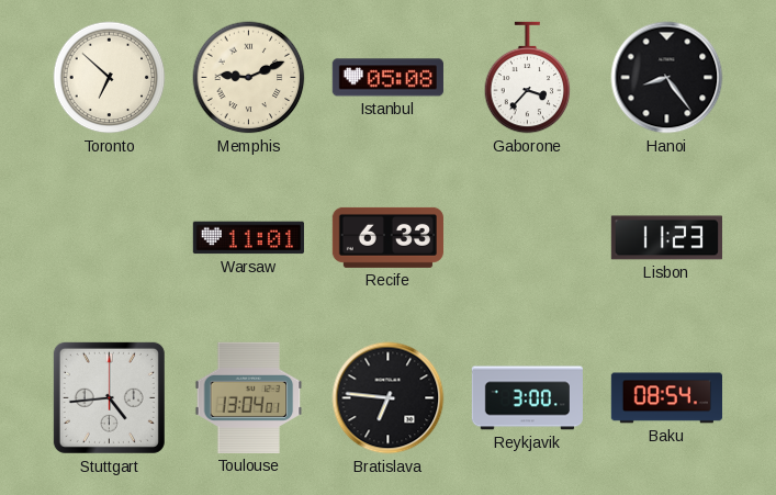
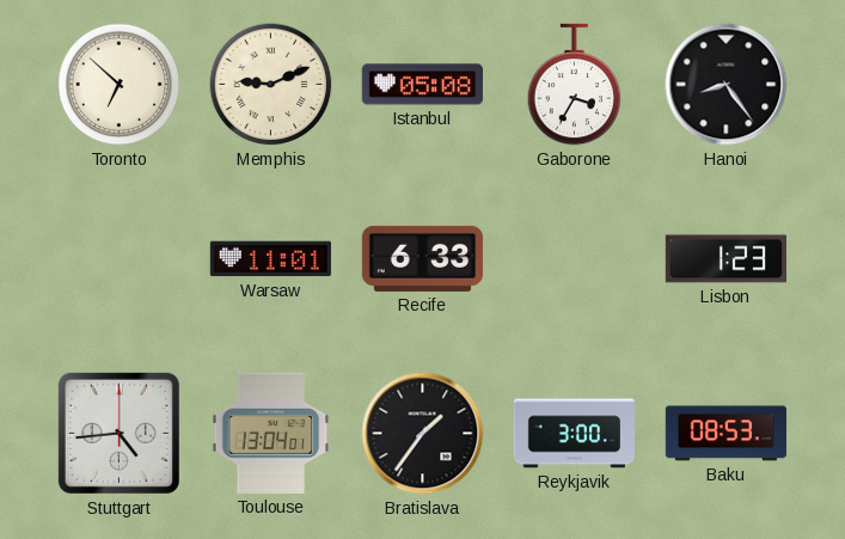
Gaborone: 3:37 -> 3:35 (575, 85)
Lisbon: 11:23 -> 1:23 (725, 259)
Bratislava: 6:46 -> 1:36 (423, 434)
Baku: 08:54 -> 08:53 (725, 434)
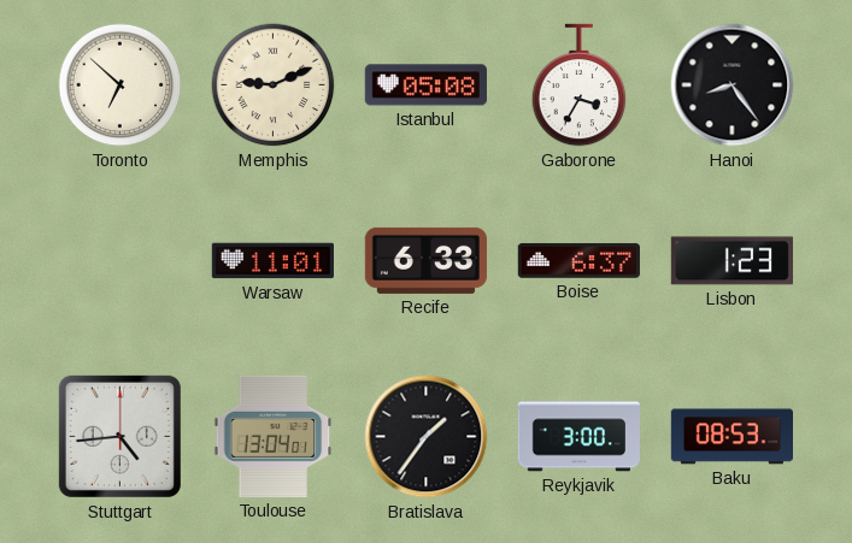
Boise: none -> 6:37 (578, 260)
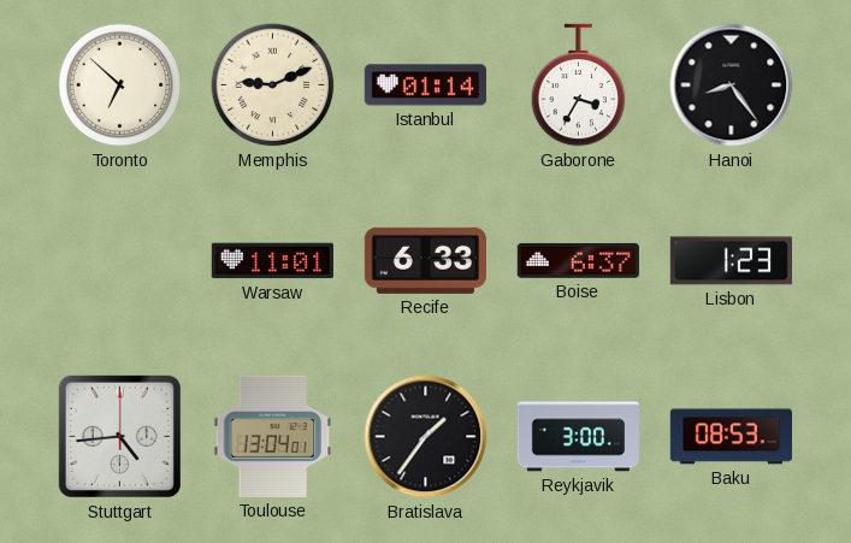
Istanbul: 05:08 -> 01:14 (425, 85)
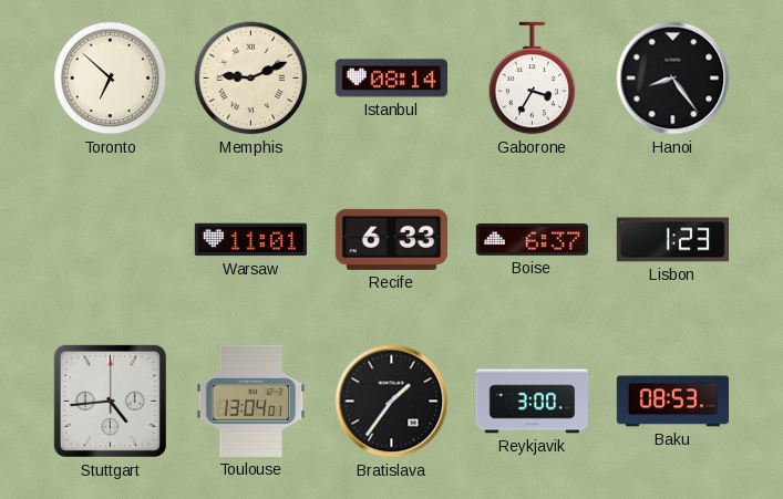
Istanbul: 01:14 -> 08:14 (391, 79)
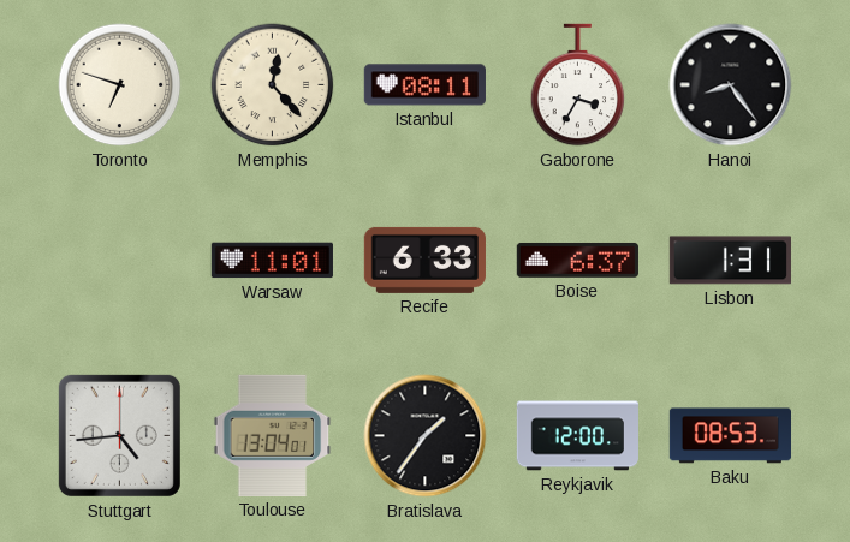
Toronto: 6:52 -> 6:48 (120, 85)
Memphis: 9:11 -> 12:23 (273, 85)
Istanbul: 08:14 -> 08:11 (424, 85)
Lisbon: 1:23 -> 1:31 (730, 261)
Reykjavik: 3:00 -> 12:00 (577, 436)
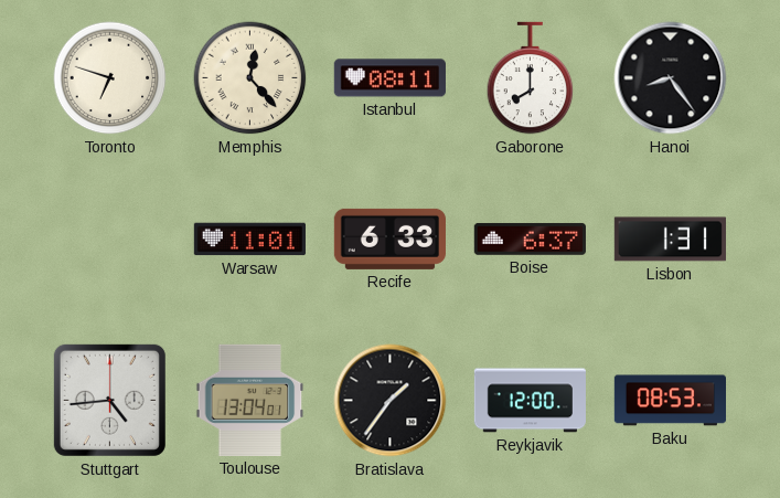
Gaborone: 3:35 -> 8:00 (531, 78)
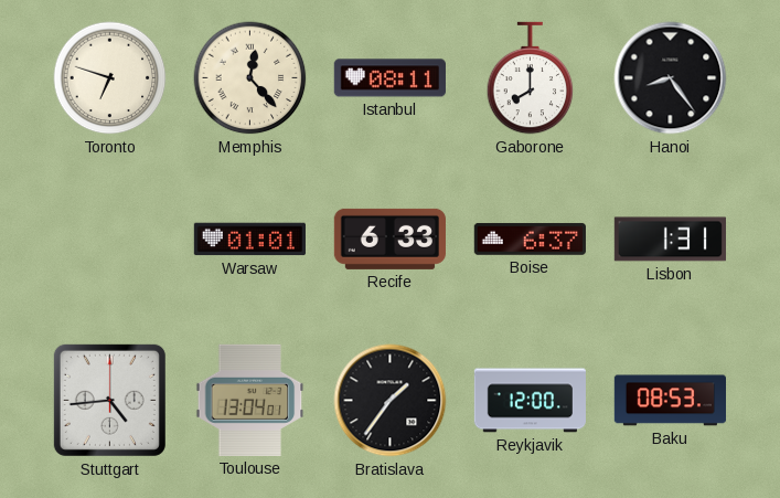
Warsaw: 11:01 -> 01:01 (249, 240)
